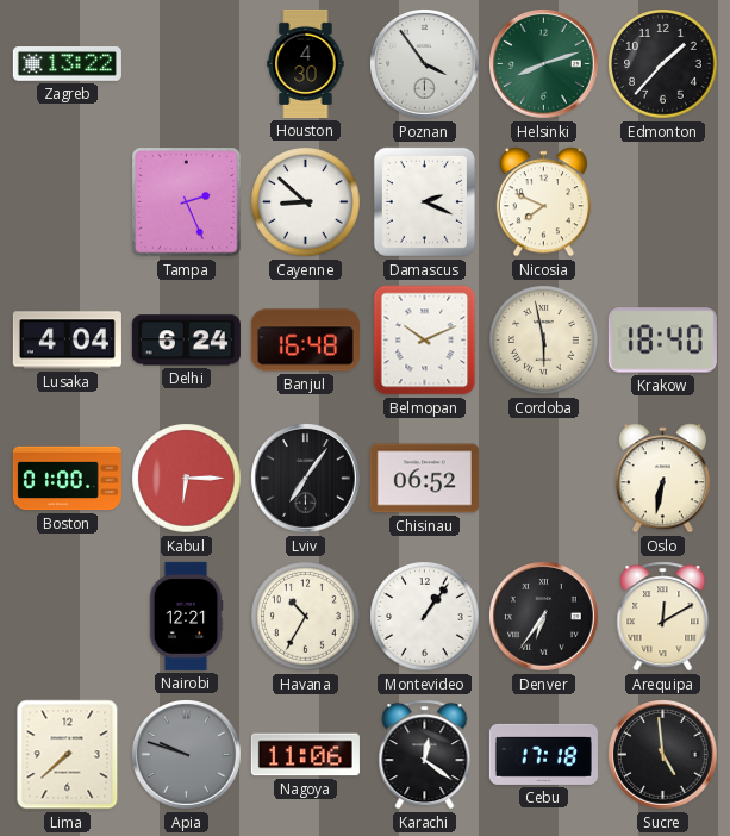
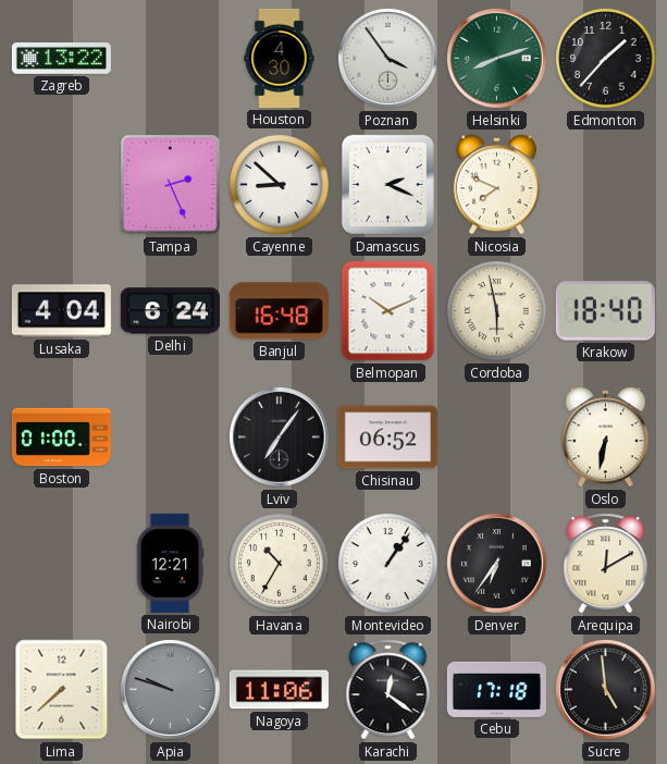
Kabul: 6:15 -> none (187, 479)
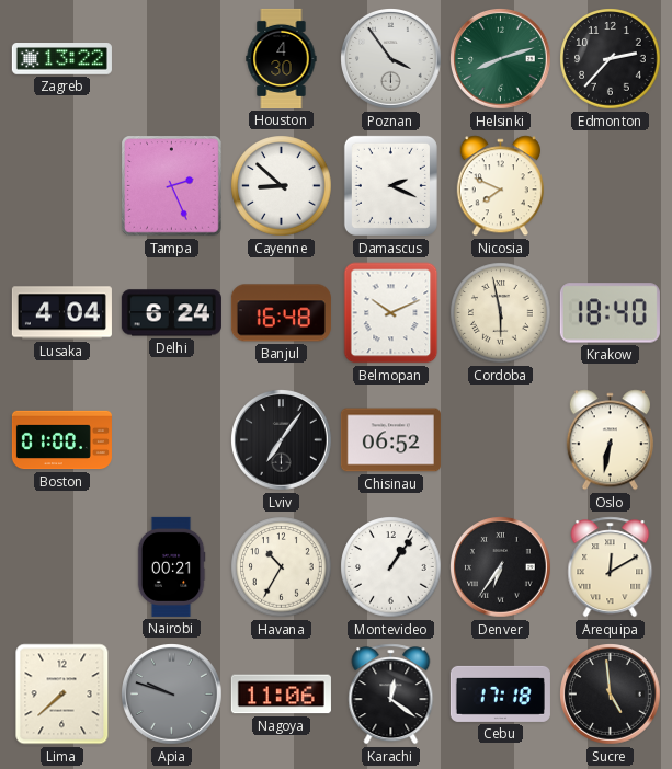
Edmonton: 1:37 -> 2:37 (611, 59)
Nairobi: 12:21 -> 00:21 (171, 566)
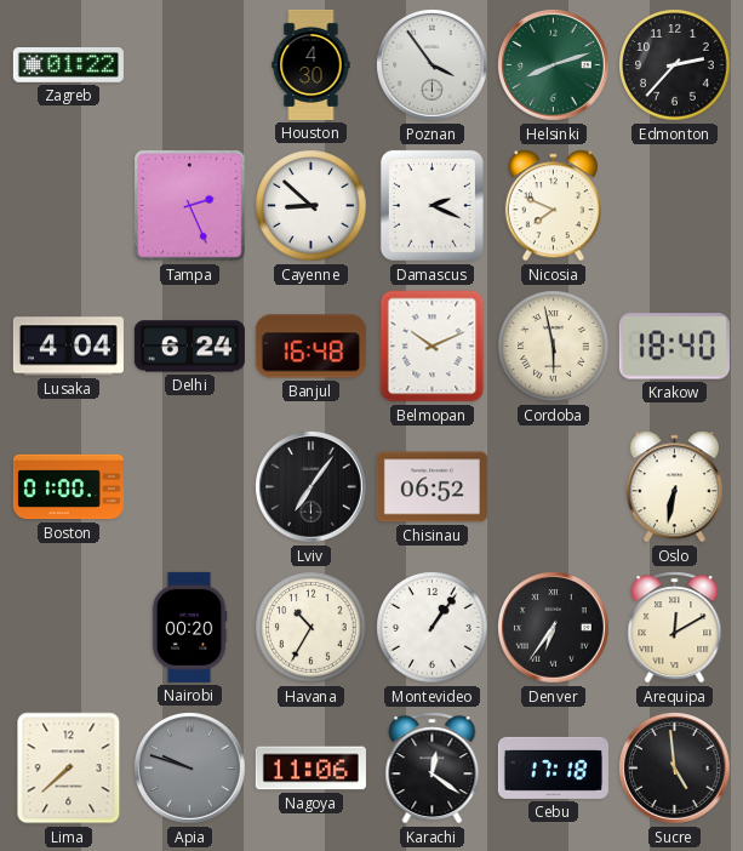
Zagreb: 13:22 -> 01:22 (68, 65)
Nairobi: 00:21 -> 00:20 (189, 627)
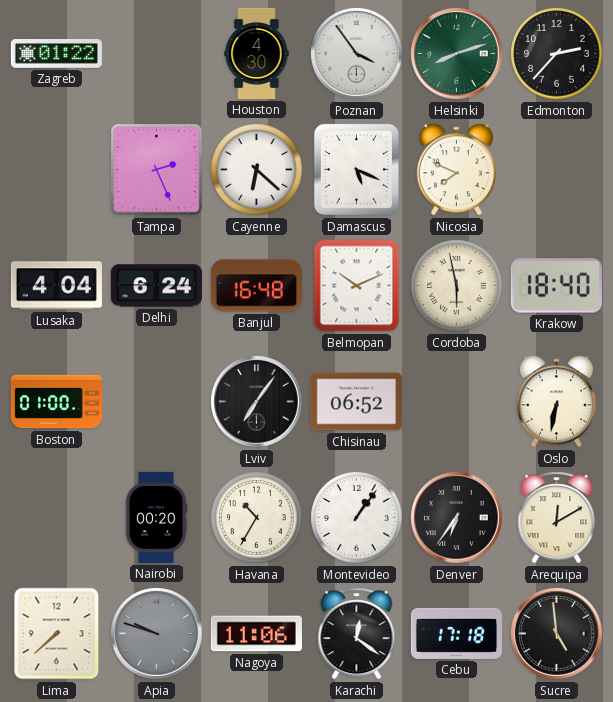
Cayenne: 8:52 -> 6:22 (257, 170)
Damascus: 2:19 -> 5:19 (356, 169)
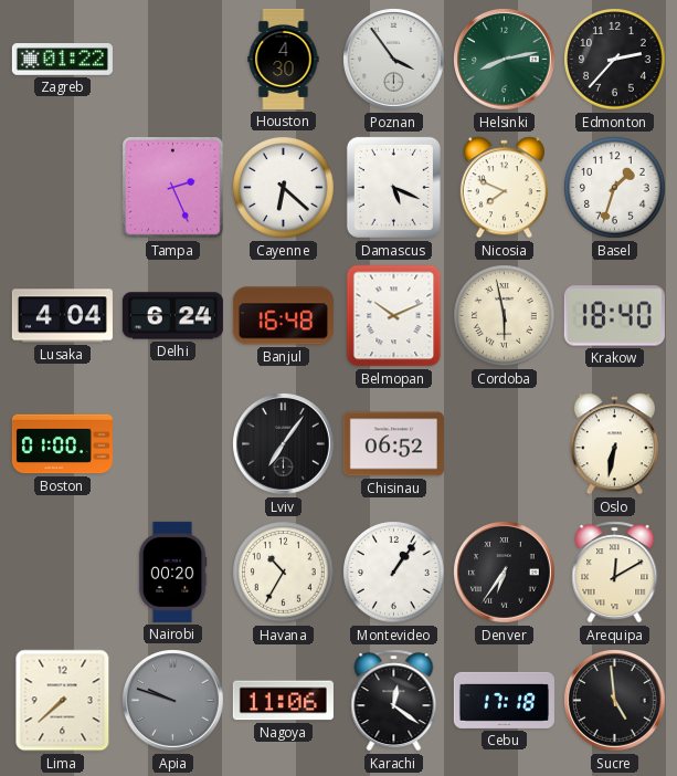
Helsinki: 8:12 -> 8:13 (505, 60)
Basel: none -> 1:33 (615, 188)
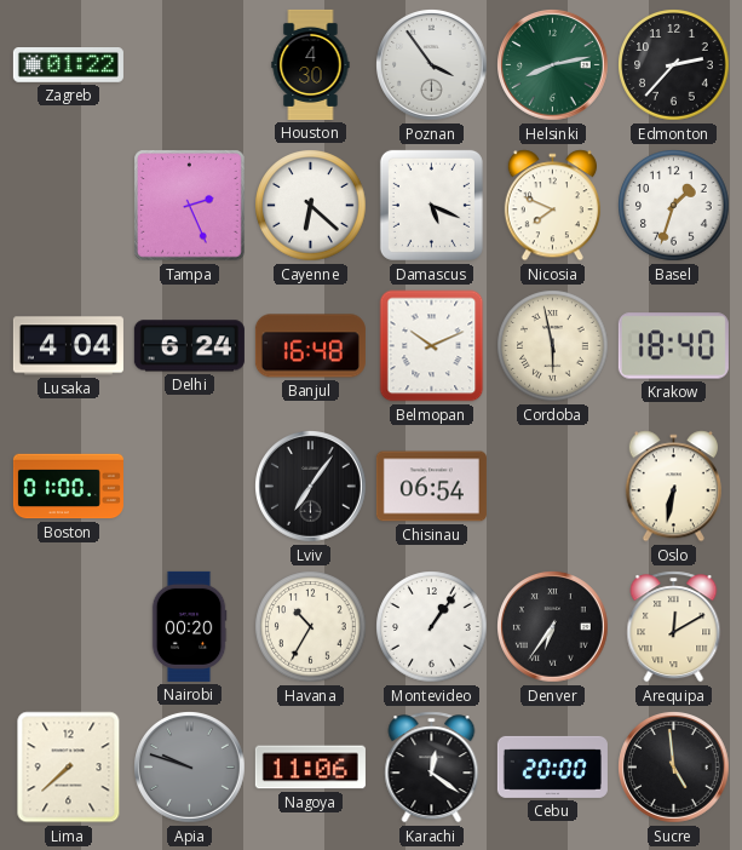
Chisinau: 06:52 -> 06:54 (431, 487)
Cebu: 17:18 -> 20:00 (552, 766)
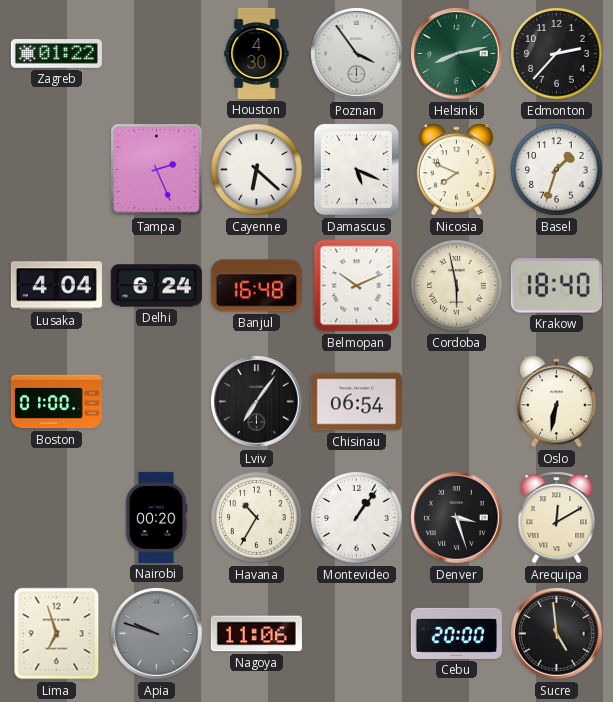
Denver: 6:36 -> 3:27 (457, 518)
Lima: 7:38 -> 6:57 (57, 634)
Karachi: 12:21 -> none (432, 768)
